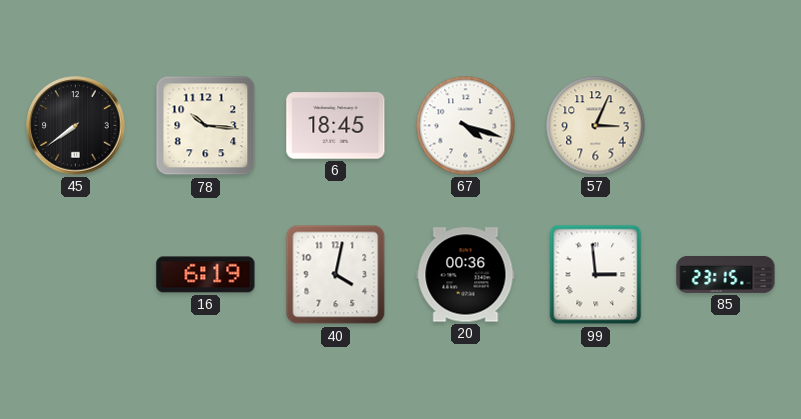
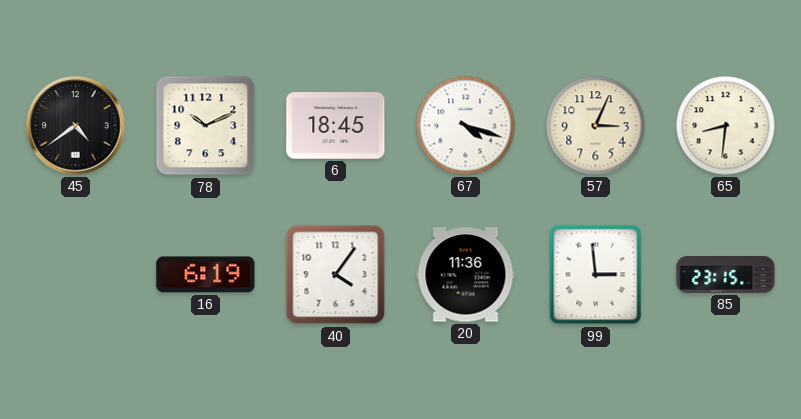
45: 7:39 -> 4:39 (76, 126)
78: 10:16 -> 10:11 (206, 126)
65: none -> 8:31 (726, 126)
40: 4:02 -> 4:06 (336, 275)
20: 00:36 -> 11:36 (466, 275)
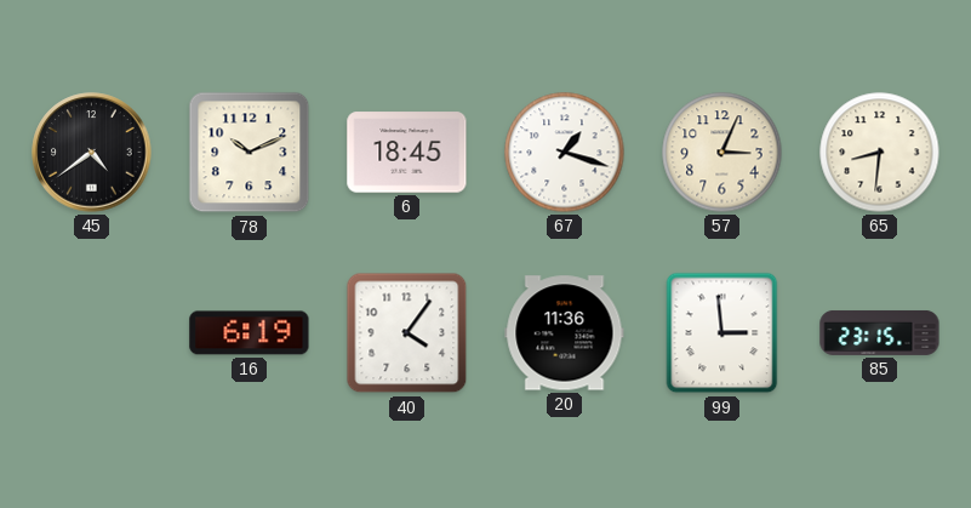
67: 4:18 -> 1:18 (565, 153)
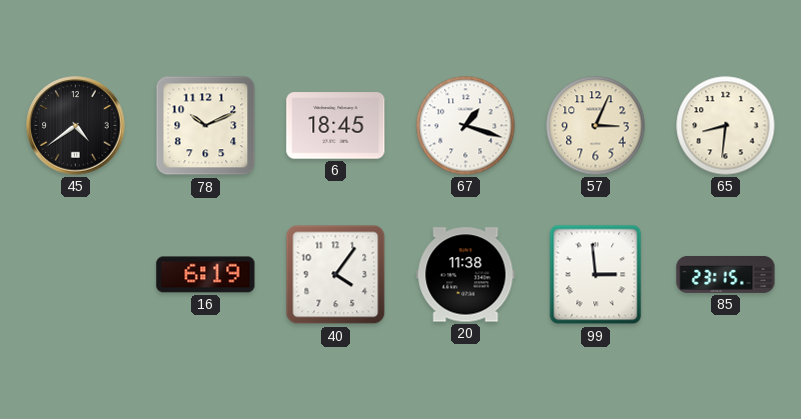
20: 11:36 -> 11:38 (466, 275)
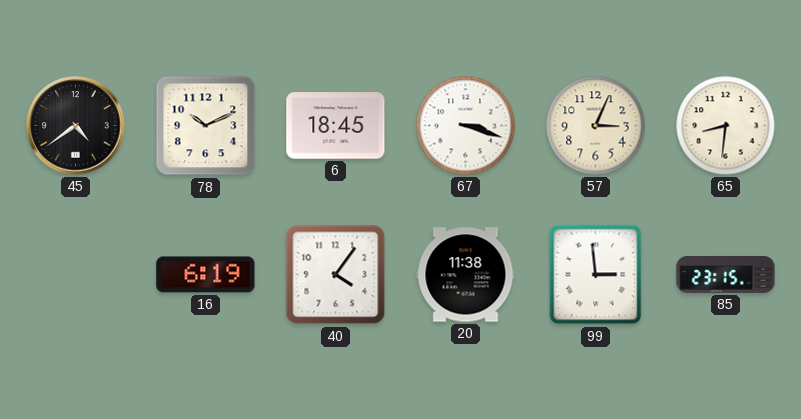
67: 1:18 -> 3:18 (466, 126)
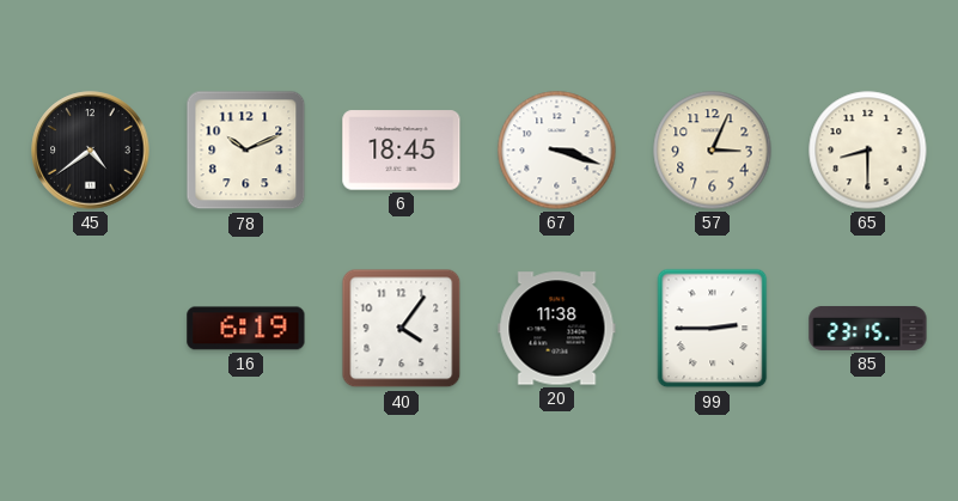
65: 8:31 -> 8:30 (868, 151)
99: 2:59 -> 2:45 (713, 329)
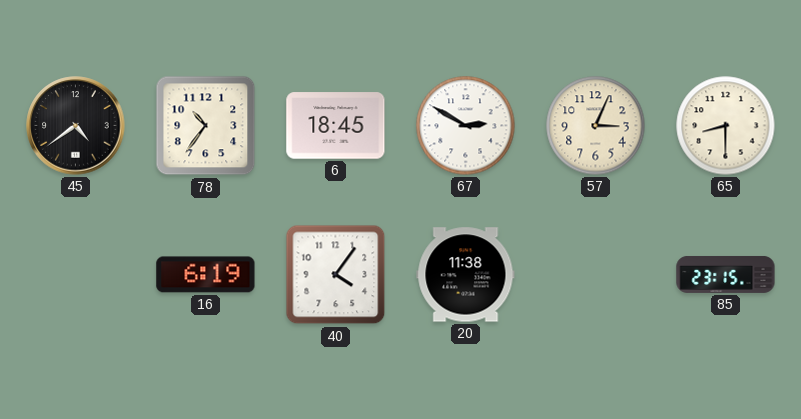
78: 10:11 -> 10:36 (206, 126)
67: 3:18 -> 2:50 (466, 126)
99: 2:45 -> none (713, 329)
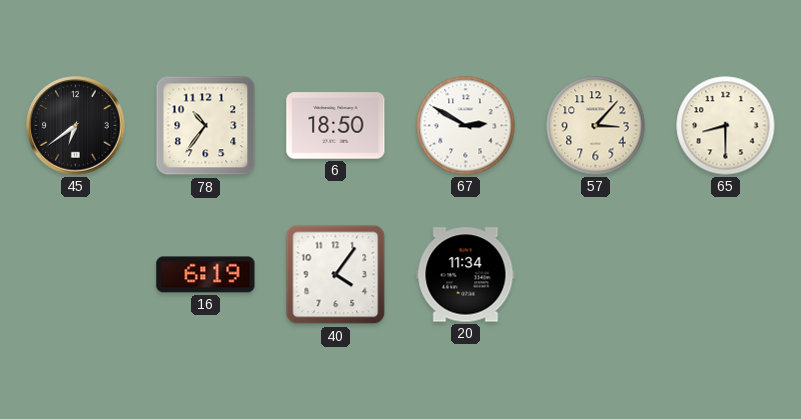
45: 4:39 -> 6:39 (76, 126)
6: 18:45 -> 18:50 (336, 126)
57: 3:04 -> 3:07 (596, 126)
20: 11:38 -> 11:34 (466, 275)
85: 23:15 -> none (726, 274)
